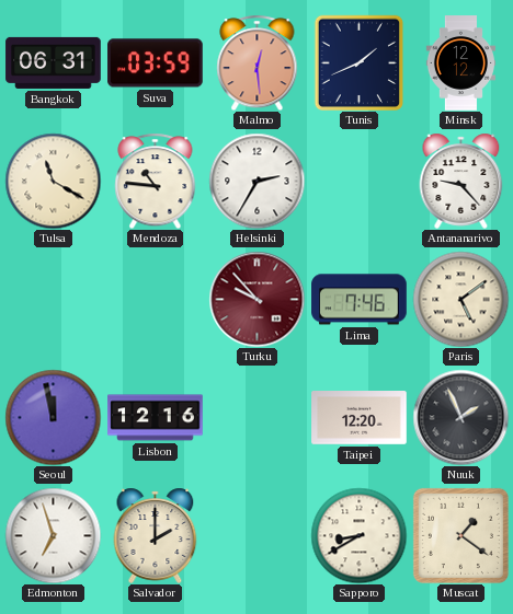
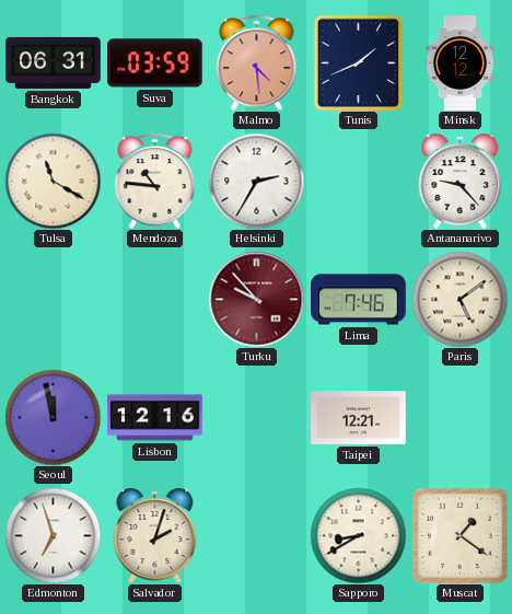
Malmo: 12:29 -> 4:29 (257, 62)
Taipei: 12:20 -> 12:21 (359, 418)
Nuuk: 1:56 -> none (460, 417)
Salvador: 2:00 -> 2:03 (155, 535)
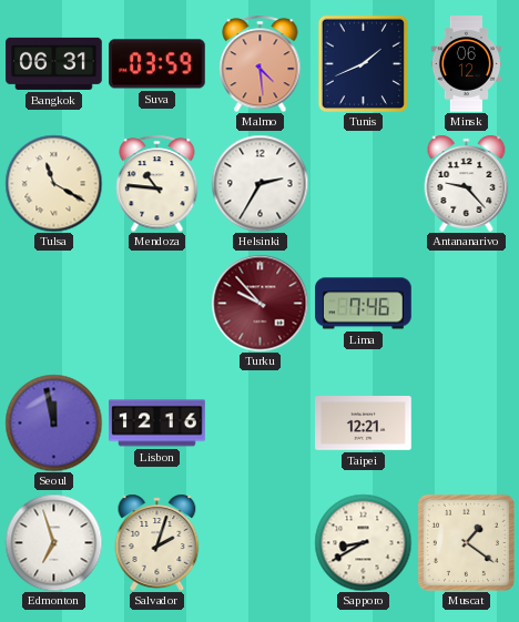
Minsk: 12:12 -> 06:12 (466, 64)
Paris: 5:09 -> none (459, 299)
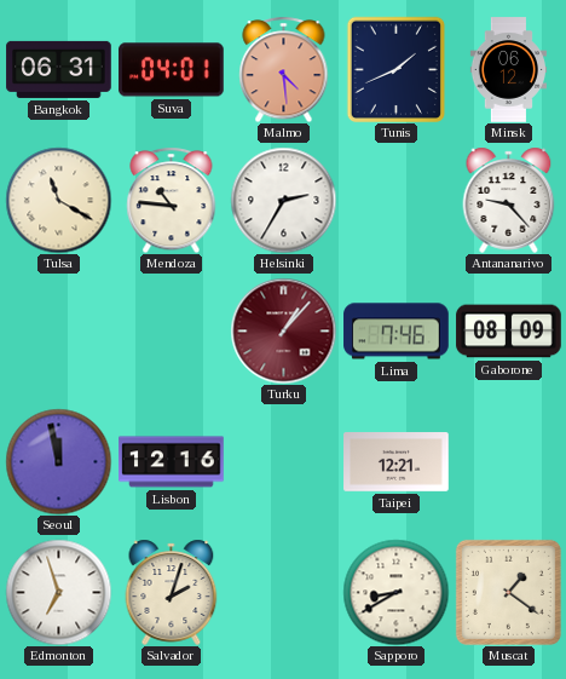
Suva: 03:59 -> 04:01 (172, 70)
Turku: 9:53 -> 1:07 (283, 330)
Gaborone: none -> 08:09 (509, 332)
